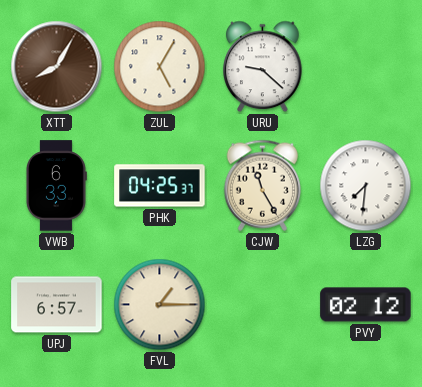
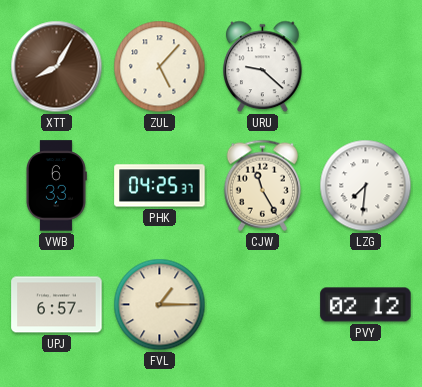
ZUL: 5:05 -> 5:07 (160, 67)
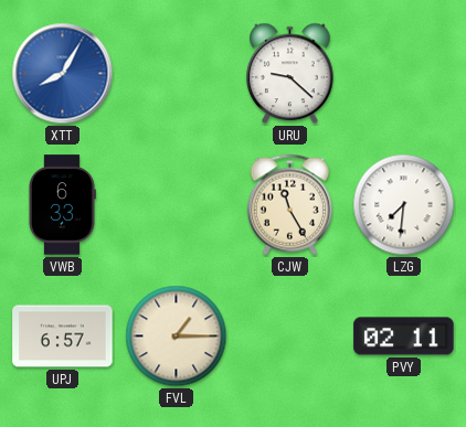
XTT dial: brown -> blue (63, 74)
ZUL: 5:07 -> none (160, 67)
PHK: 04:25 -> none (160, 186)
PVY: 02:12 -> 02:11 (404, 337)
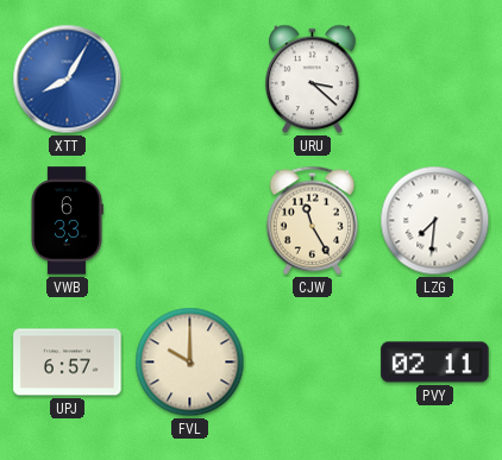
URU: 9:22 -> 3:22 (313, 80)
FVL: 1:15 -> 10:00 (190, 363)
